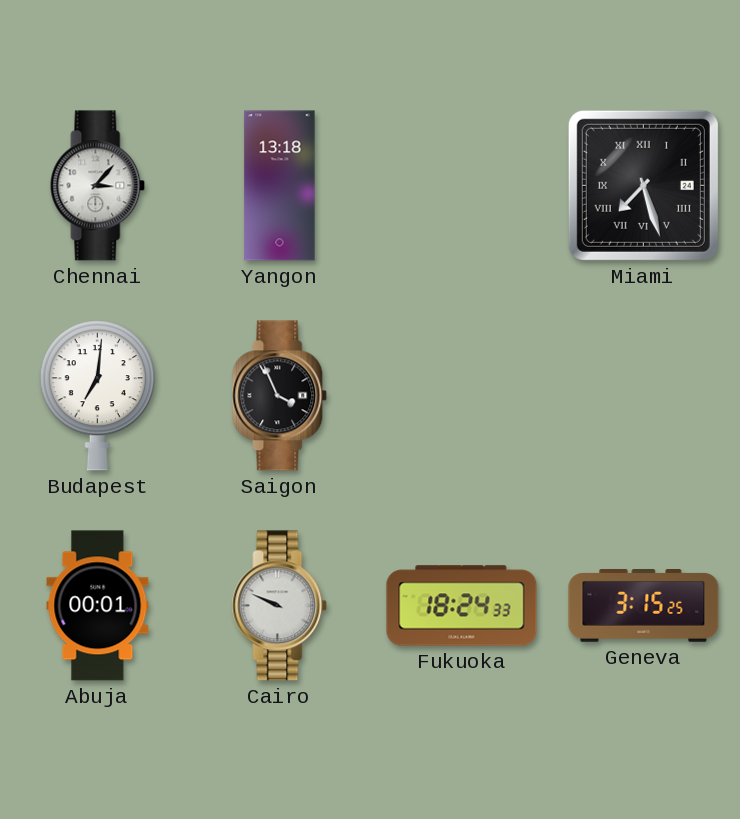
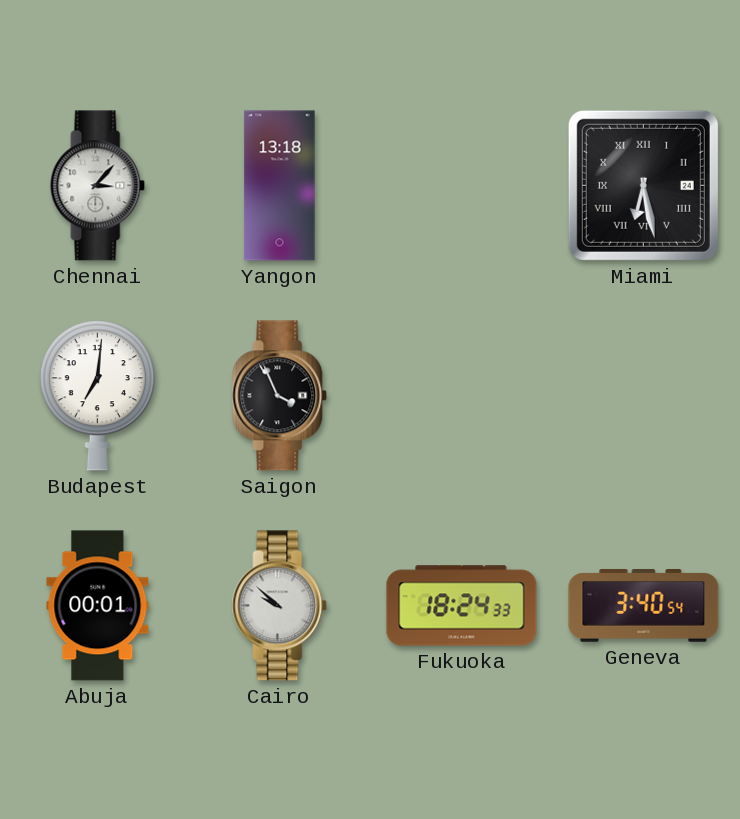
Miami: 7:27 -> 6:28 (643, 185)
Cairo: 9:49 -> 9:52 (280, 606)
Geneva: 3:15 -> 3:40 (644, 606)
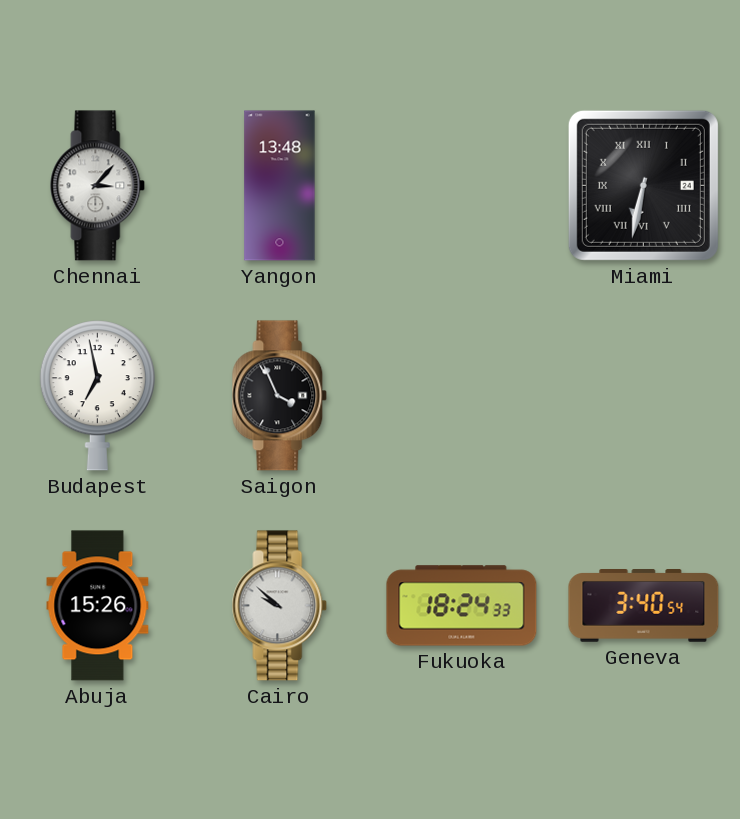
Yangon: 13:18 -> 13:48 (280, 186)
Miami: 6:28 -> 6:32 (643, 185)
Budapest: 7:01 -> 6:58 (97, 396)
Abuja: 00:01 -> 15:26 (98, 606)
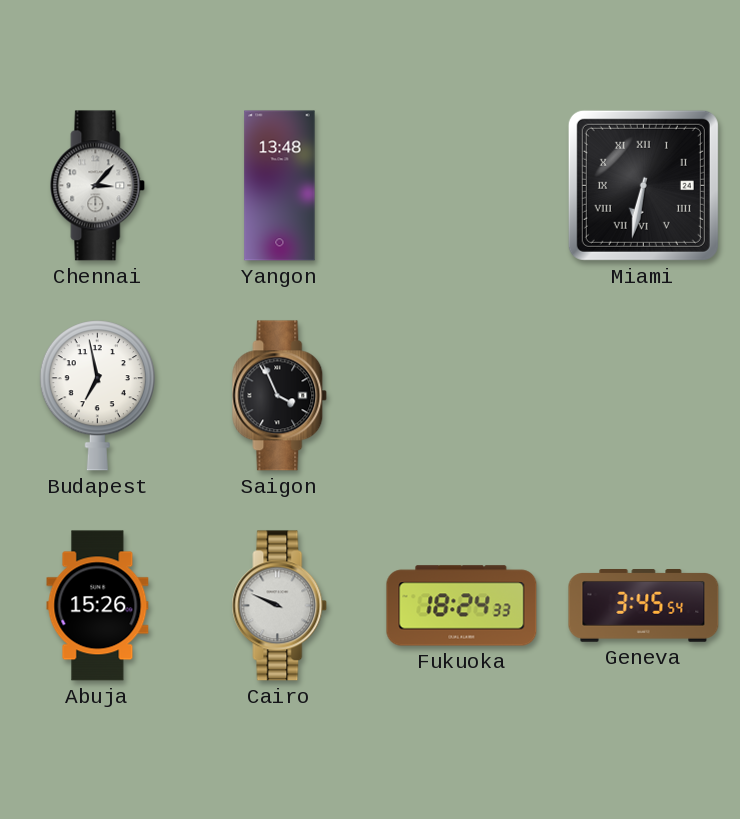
Cairo: 9:52 -> 9:49 (280, 606)
Geneva: 3:40 -> 3:45 (644, 606)
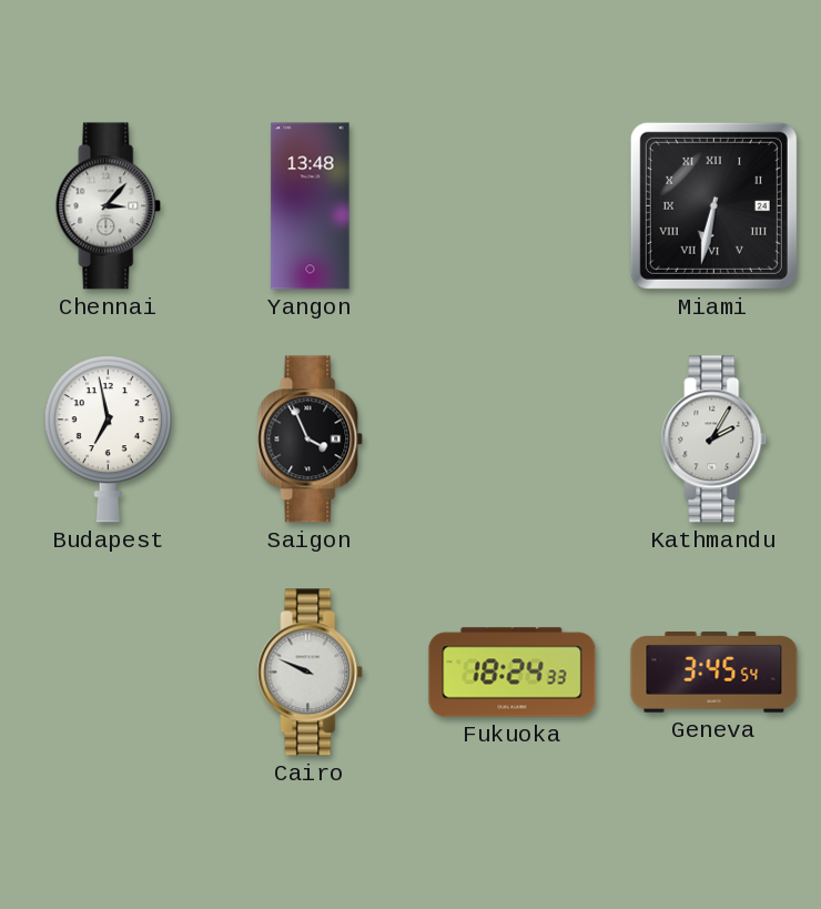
Kathmandu: none -> 2:05 (714, 440)
Abuja: 15:26 -> none (98, 606)
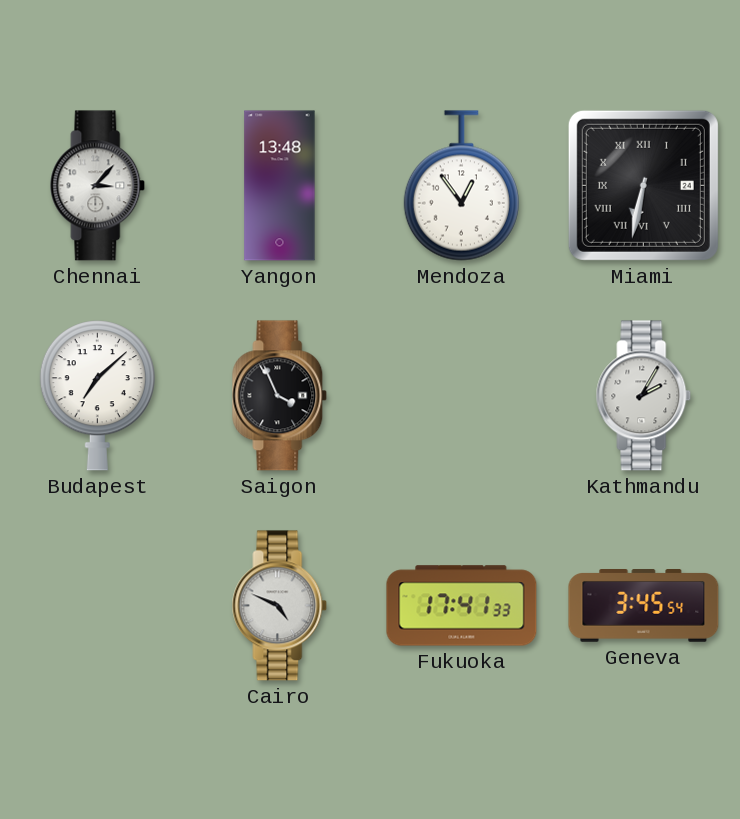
Mendoza: none -> 12:54 (461, 186)
Budapest: 6:58 -> 7:08 (97, 396)
Cairo: 9:49 -> 4:49 (280, 606)
Fukuoka: 18:24 -> 17:41 (462, 606)
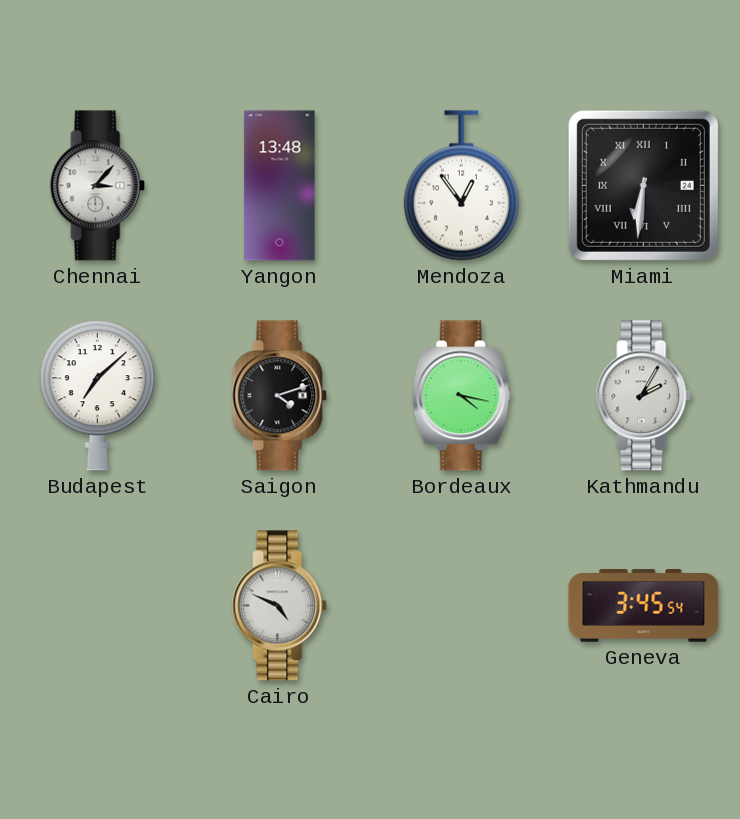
Miami: 6:32 -> 6:31 (643, 185)
Saigon: 3:56 -> 4:12 (280, 396)
Bordeaux: none -> 4:17 (461, 396)
Fukuoka: 17:41 -> none (462, 606)
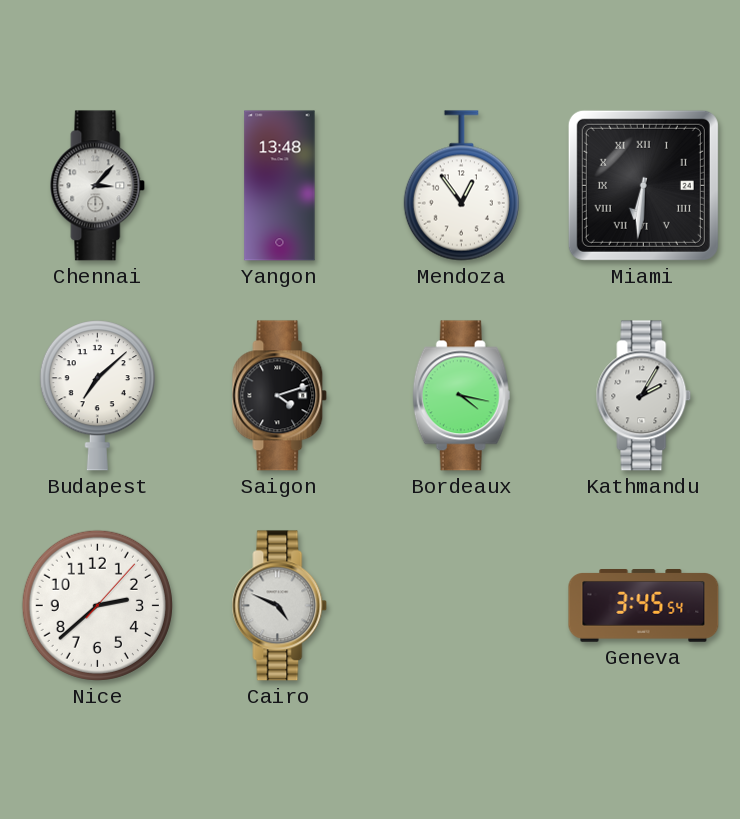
Nice: none -> 2:38 (97, 605)
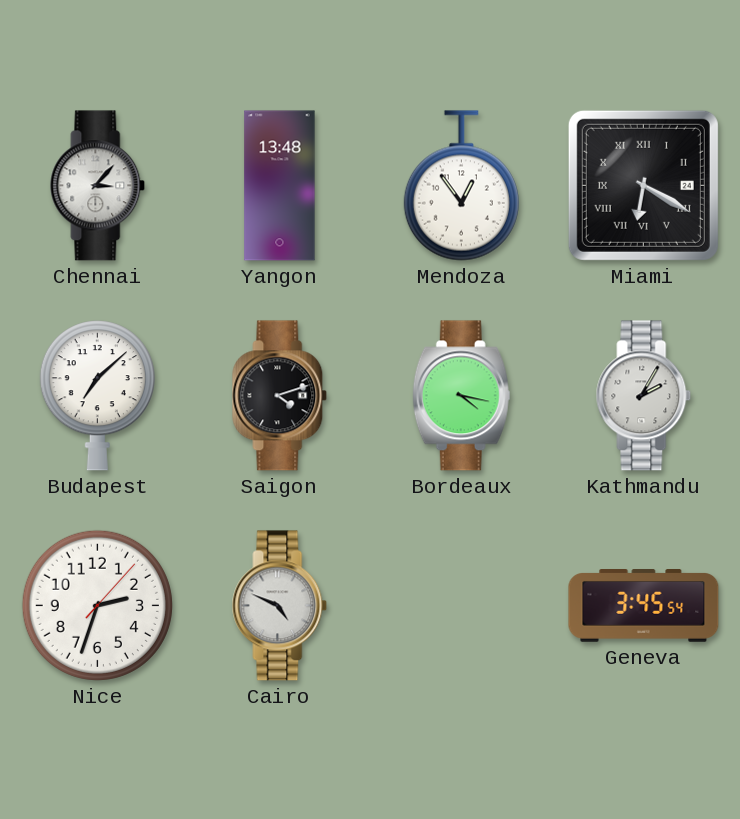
Miami: 6:31 -> 6:20 (643, 185)
Nice: 2:38 -> 2:33 (97, 605)
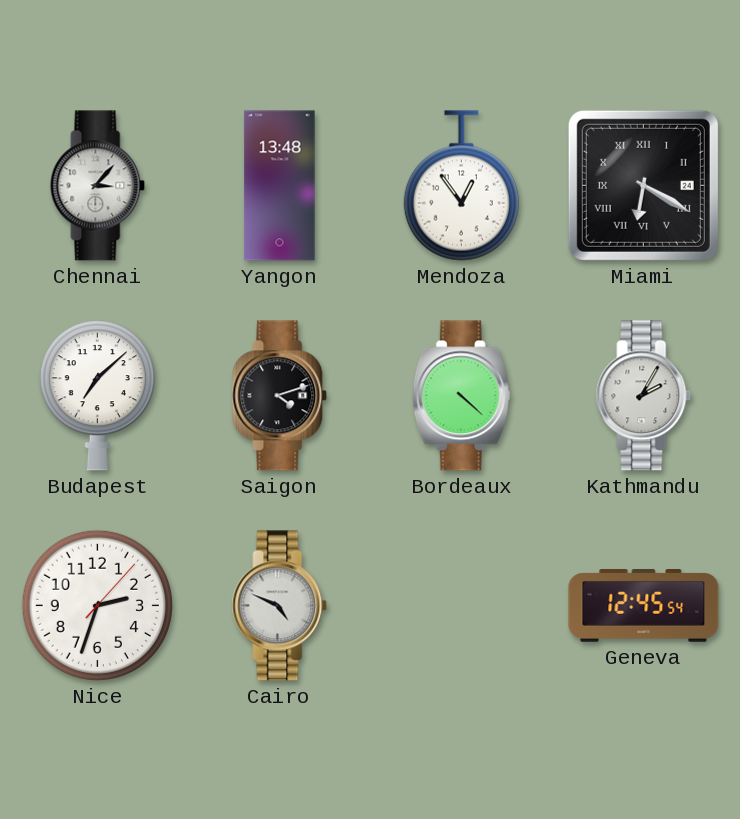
Bordeaux: 4:17 -> 4:22 (461, 396)
Geneva: 3:45 -> 12:45 (644, 606)
